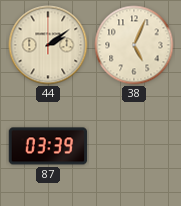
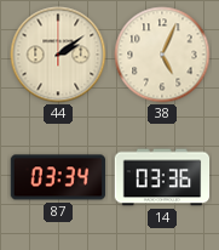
87: 03:39 -> 03:34 (58, 177)
14: none -> 03:36 (162, 177)
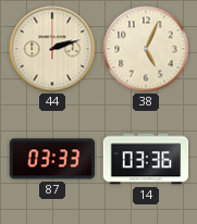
44: 2:09 -> 2:12 (52, 49)
87: 03:34 -> 03:33 (52, 159)
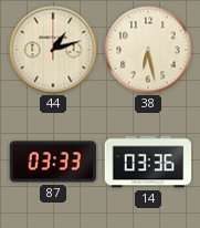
44: 2:12 -> 1:12 (53, 50)
38: 5:04 -> 6:28 (148, 50)
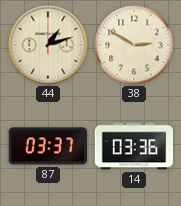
38: 6:28 -> 2:50 (134, 45)
87: 03:33 -> 03:37 (48, 146)
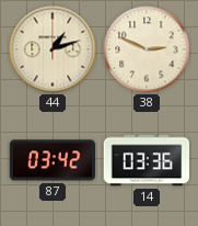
38: 2:50 -> 2:49 (147, 49)
87: 03:37 -> 03:42 (53, 160)
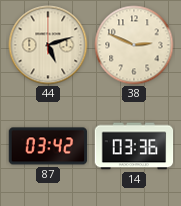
44: 1:12 -> 5:12 (48, 45)
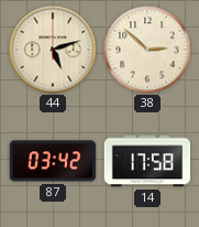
38: 2:49 -> 2:52 (147, 50)
14: 03:36 -> 17:58 (147, 161)
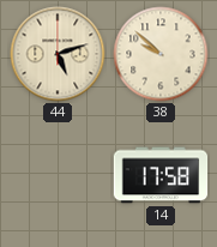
38: 2:52 -> 9:52 (161, 54)
87: 03:42 -> none (53, 161)
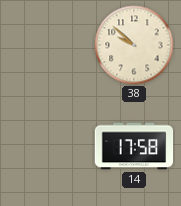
44: 5:12 -> none (58, 54)
